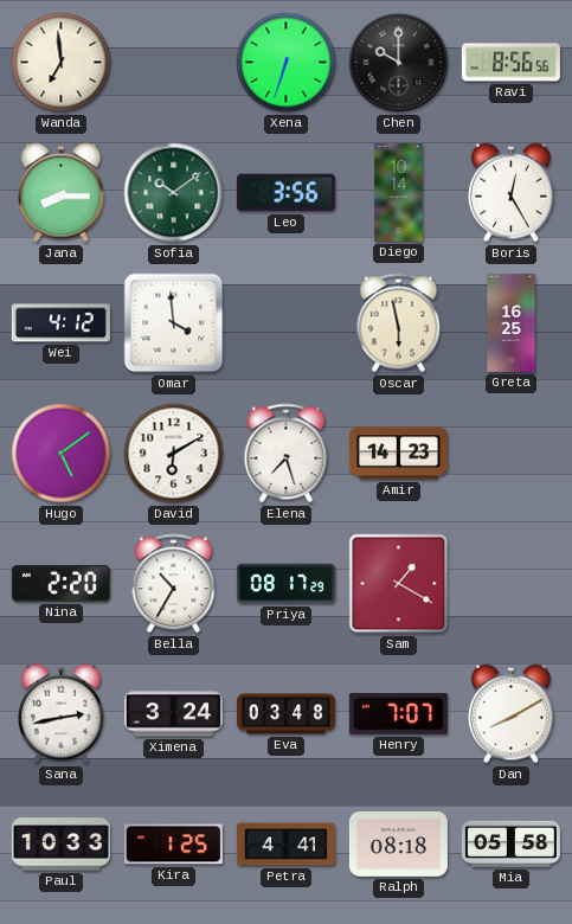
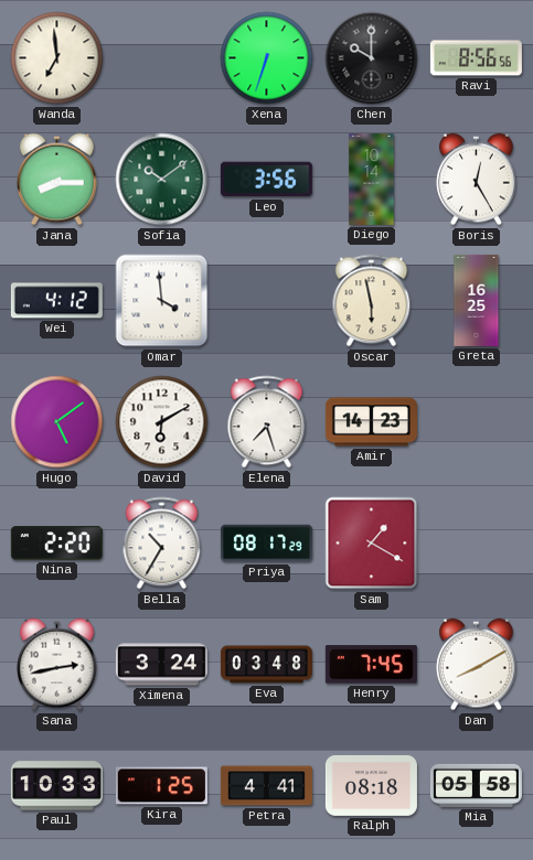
Henry: 7:07 -> 7:45 (371, 665)
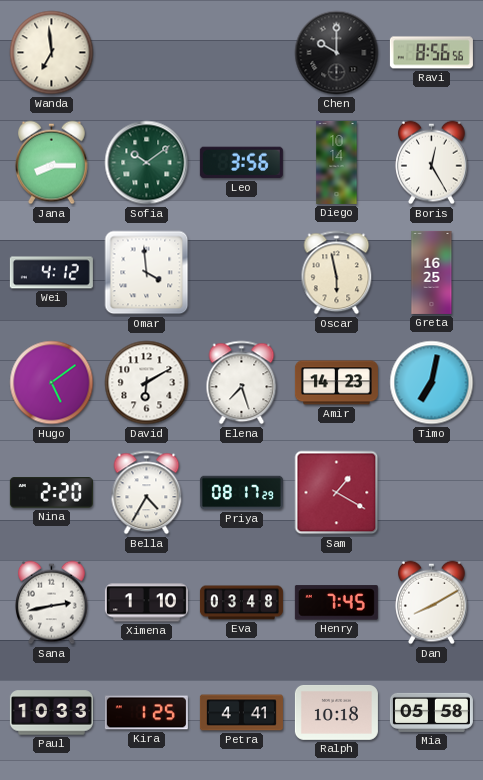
Xena: 6:33 -> none (267, 58)
Timo: none -> 7:02 (432, 383)
Bella: 10:35 -> 4:35 (147, 493)
Ximena: 3:24 -> 1:10 (146, 603)
Ralph: 08:18 -> 10:18 (336, 712)
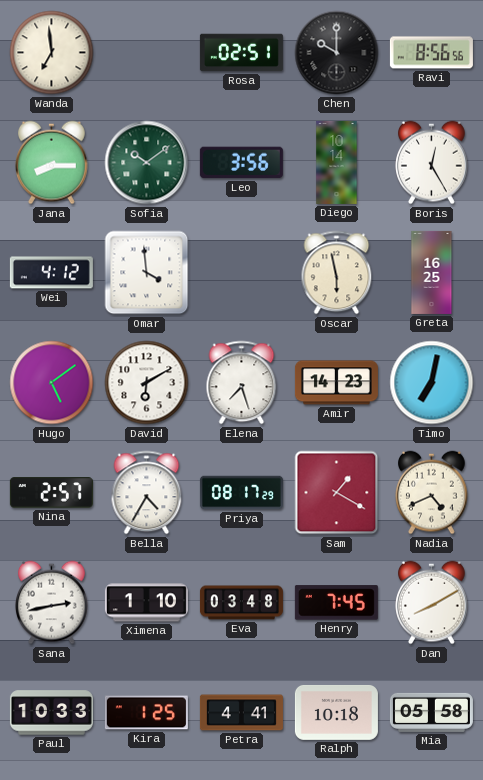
Rosa: none -> 02:51 (241, 53)
Nina: 2:20 -> 2:57 (51, 493)
Nadia: none -> 4:41 (432, 493)
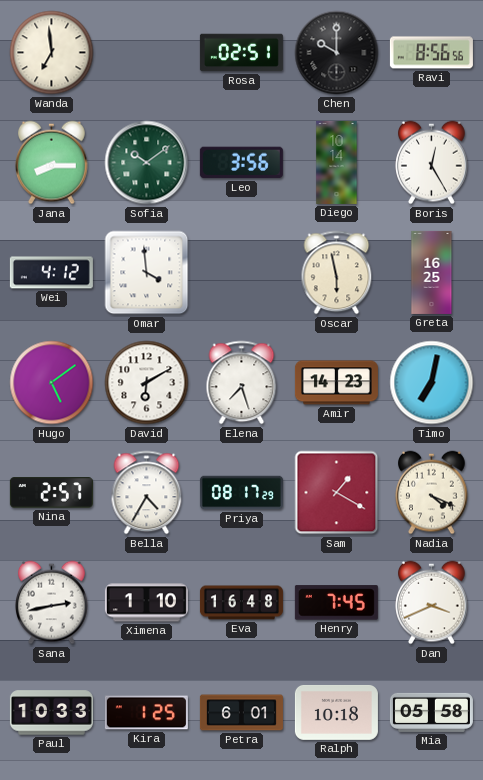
Nadia: 4:41 -> 4:19 (432, 493)
Eva: 03:48 -> 16:48 (241, 603)
Dan: 8:10 -> 3:41 (432, 603)
Petra: 4:41 -> 6:01 (241, 713)
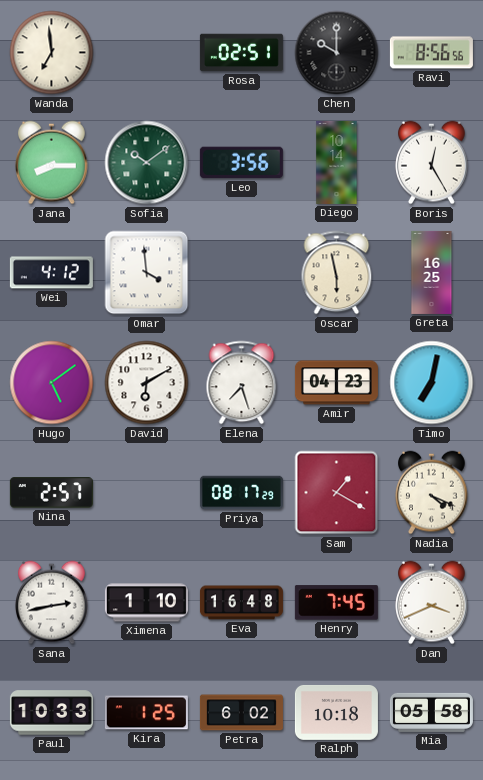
Amir: 14:23 -> 04:23 (336, 383)
Bella: 4:35 -> none (147, 493)
Petra: 6:01 -> 6:02 (241, 713)
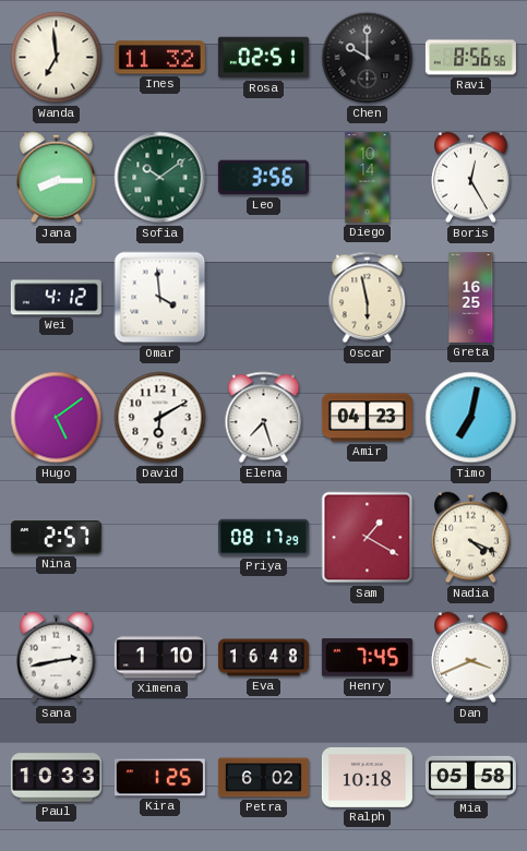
Ines: none -> 11:32 (159, 58)
